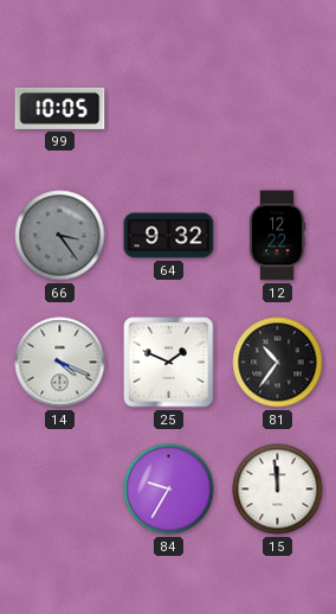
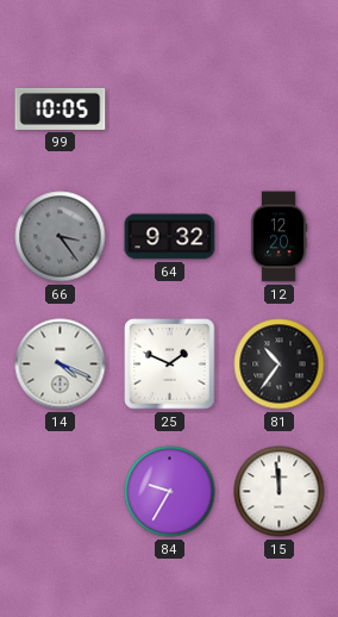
12: 12:22 -> 12:20 (278, 237)
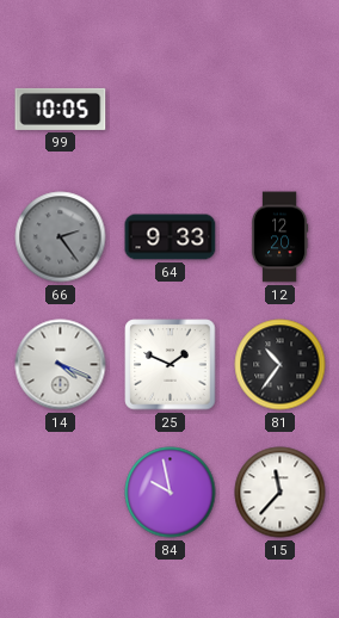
66: 3:24 -> 2:24 (61, 237)
64: 9:32 -> 9:33 (171, 237)
84: 9:35 -> 9:58 (171, 493)
15: 11:59 -> 11:37 (281, 493)
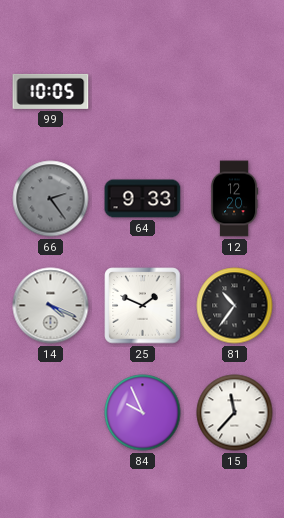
84: 9:58 -> 9:56 (143, 413)
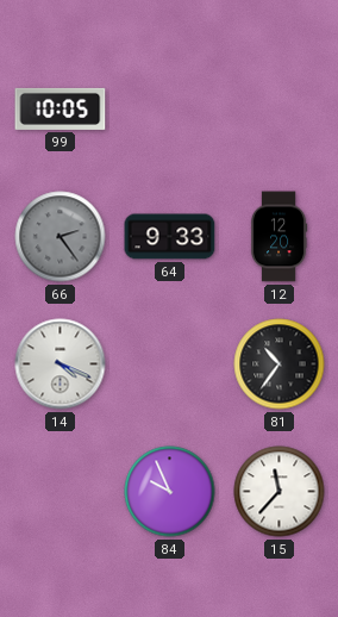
25: 1:49 -> none (143, 306)
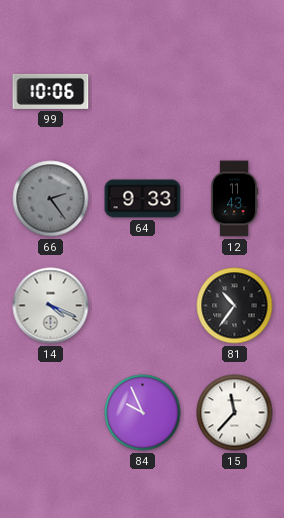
99: 10:05 -> 10:06 (51, 91)
12: 12:20 -> 11:43 (234, 199)
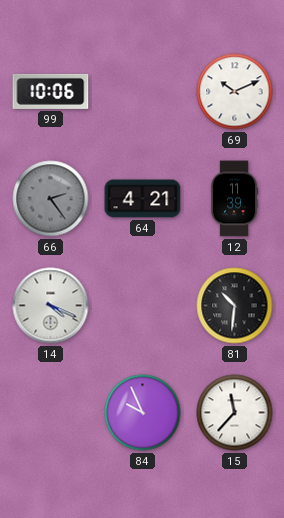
69: none -> 10:11 (235, 92)
64: 9:33 -> 4:21 (143, 199)
12: 11:43 -> 11:39 (234, 199)
81: 10:36 -> 10:31 (235, 306)
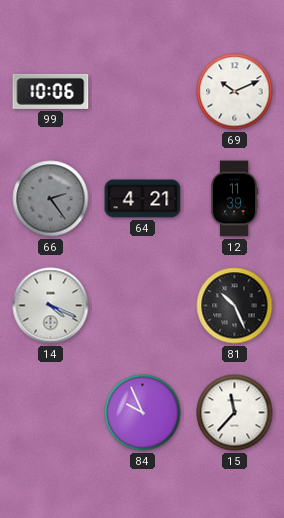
81: 10:31 -> 10:26 (235, 306)
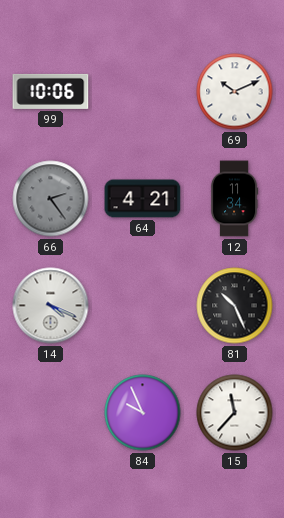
12: 11:39 -> 11:34 (234, 199)
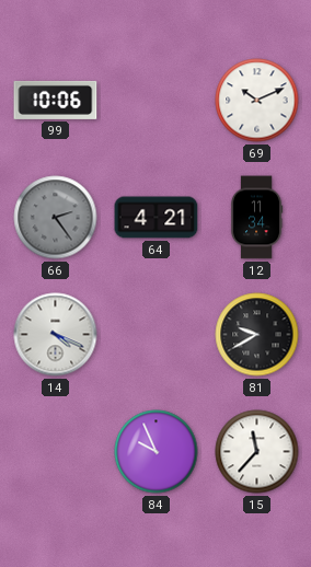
81: 10:26 -> 9:40 (257, 335)
